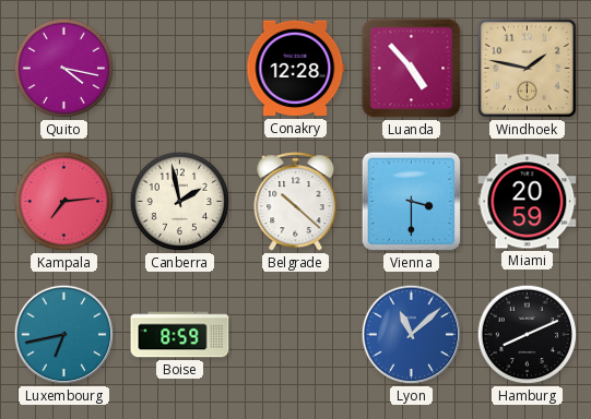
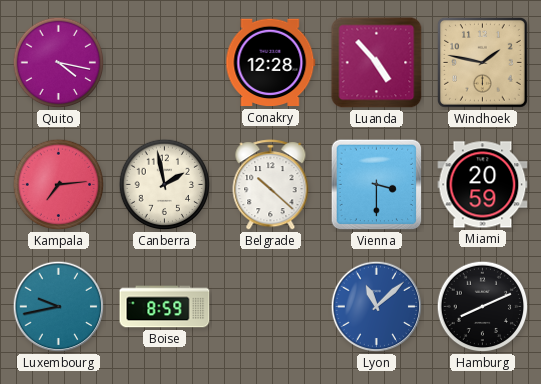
Luxembourg: 6:43 -> 9:43 (59, 307)
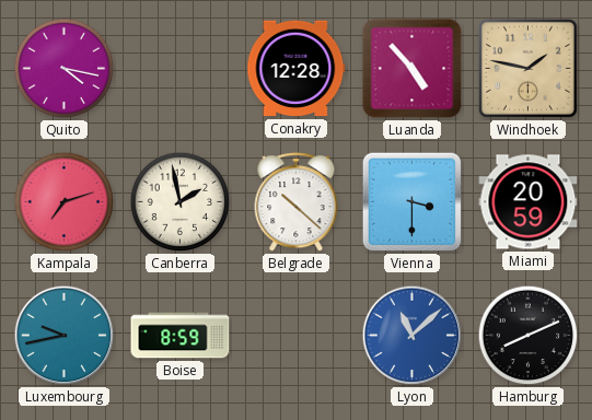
Kampala: 7:14 -> 7:12 (65, 202)
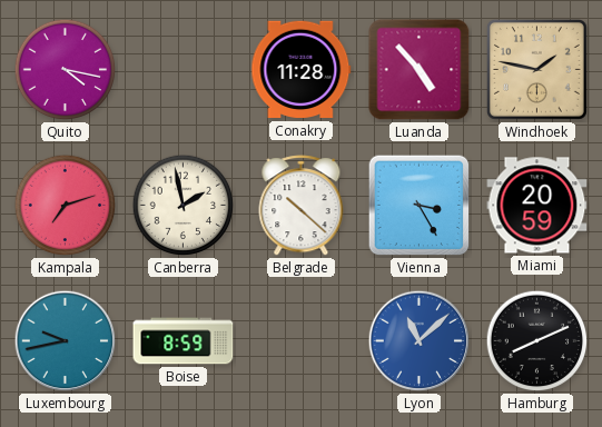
Conakry: 12:28 -> 11:28 (302, 70)
Vienna: 3:30 -> 3:25 (420, 206)
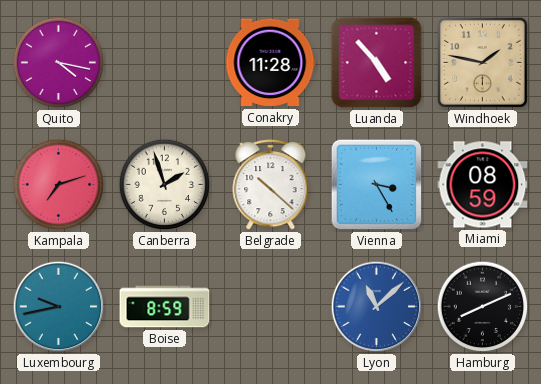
Canberra: 1:58 -> 1:57 (165, 185)
Miami: 20:59 -> 08:59 (483, 185)
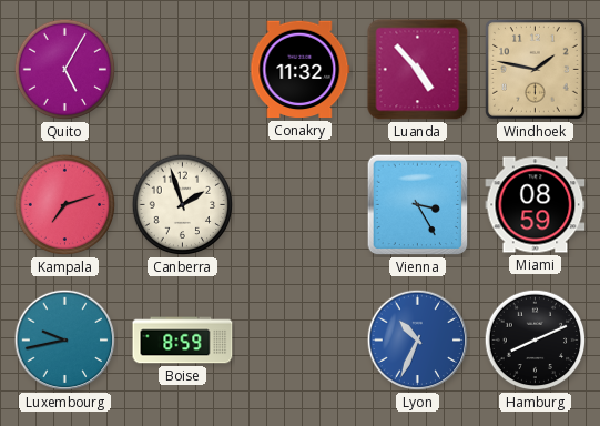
Quito: 4:17 -> 5:05 (65, 70)
Conakry: 11:28 -> 11:32 (301, 70)
Belgrade: 10:22 -> none (271, 185)
Lyon: 11:08 -> 10:34 (418, 341)
